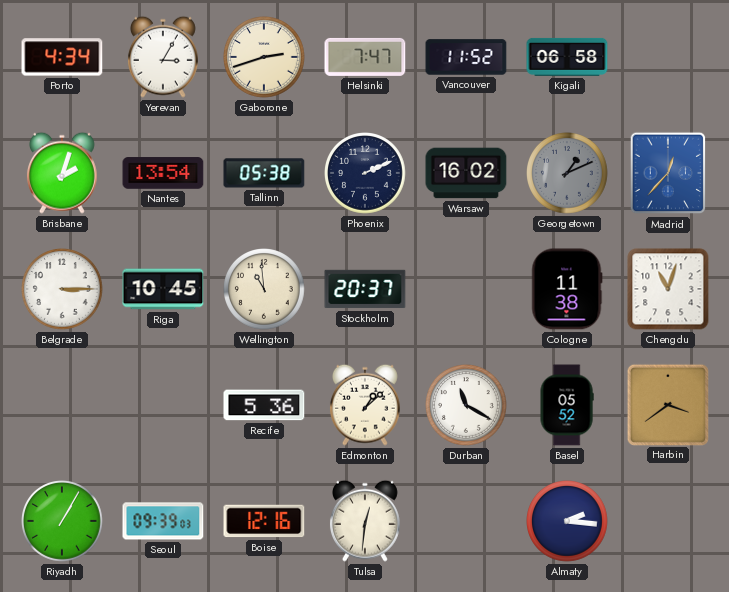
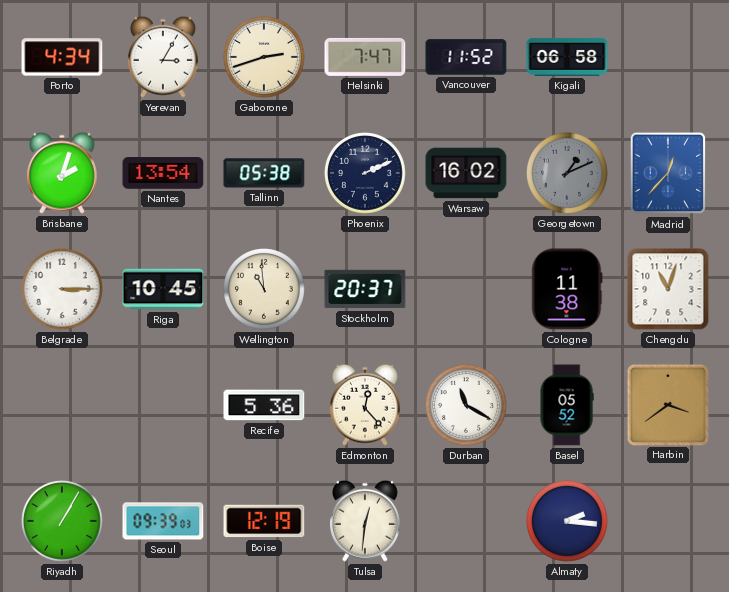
Edmonton: 1:08 -> 12:23 (365, 405)
Boise: 12:16 -> 12:19 (264, 521)
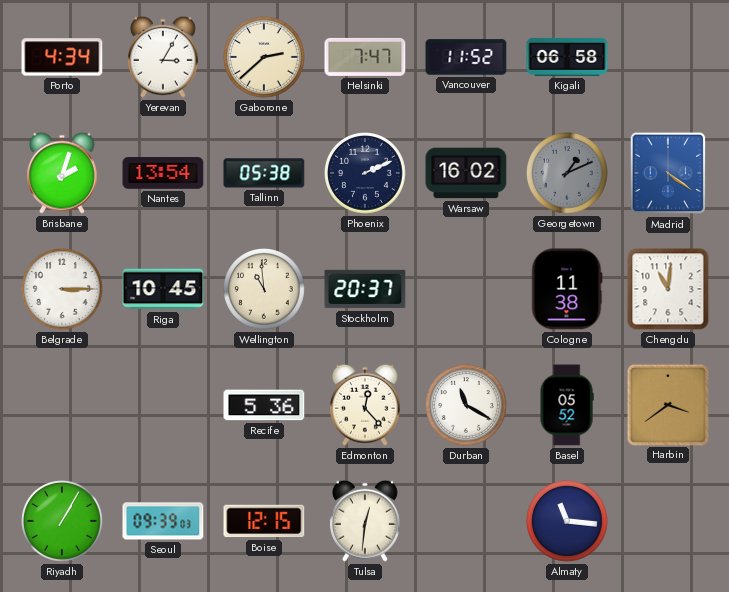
Gaborone: 2:42 -> 2:38 (265, 58)
Madrid: 12:37 -> 4:21 (668, 173)
Chengdu: 11:03 -> 11:01 (668, 289)
Boise: 12:19 -> 12:15 (264, 521)
Almaty: 2:16 -> 11:16 (568, 522)
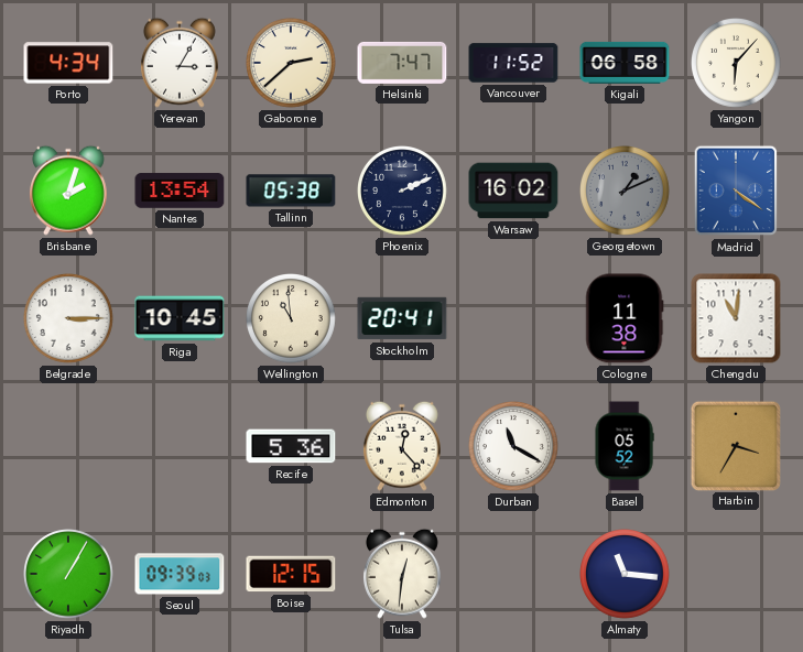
Yangon: none -> 6:07 (737, 64)
Stockholm: 20:37 -> 20:41 (402, 318)
Harbin: 3:39 -> 3:35 (735, 445)
